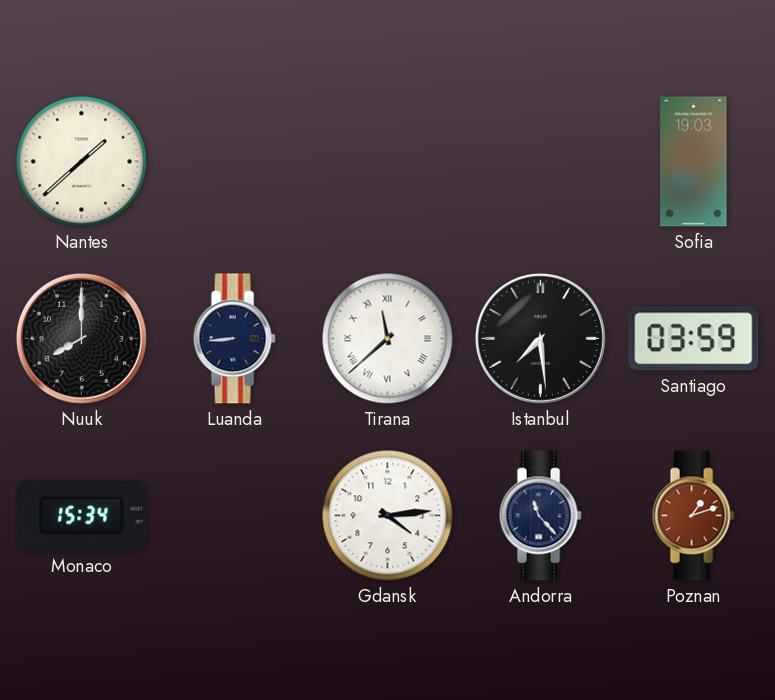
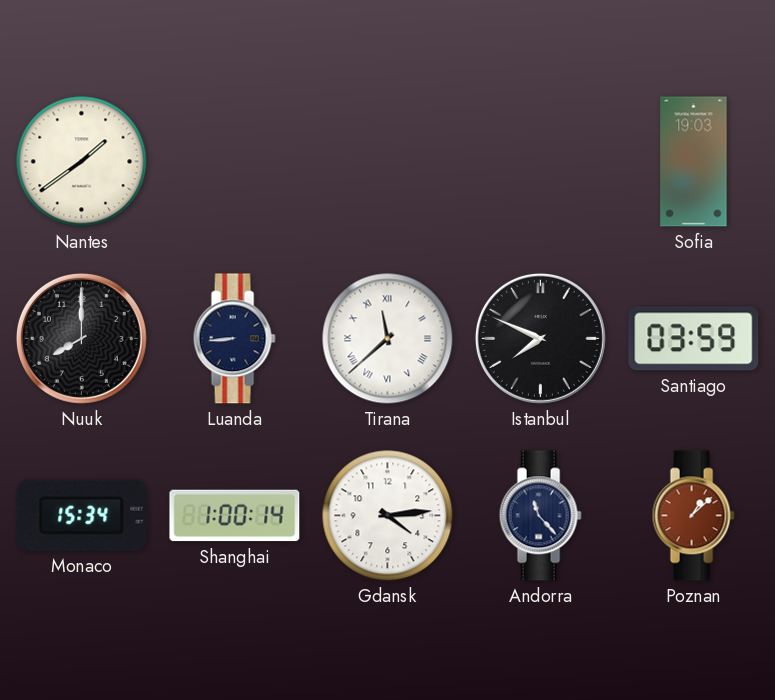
Nantes: 1:38 -> 1:39 (82, 162)
Istanbul: 7:29 -> 7:49 (540, 338)
Shanghai: none -> 1:00 (235, 516)
Poznan: 1:12 -> 1:08 (693, 516)
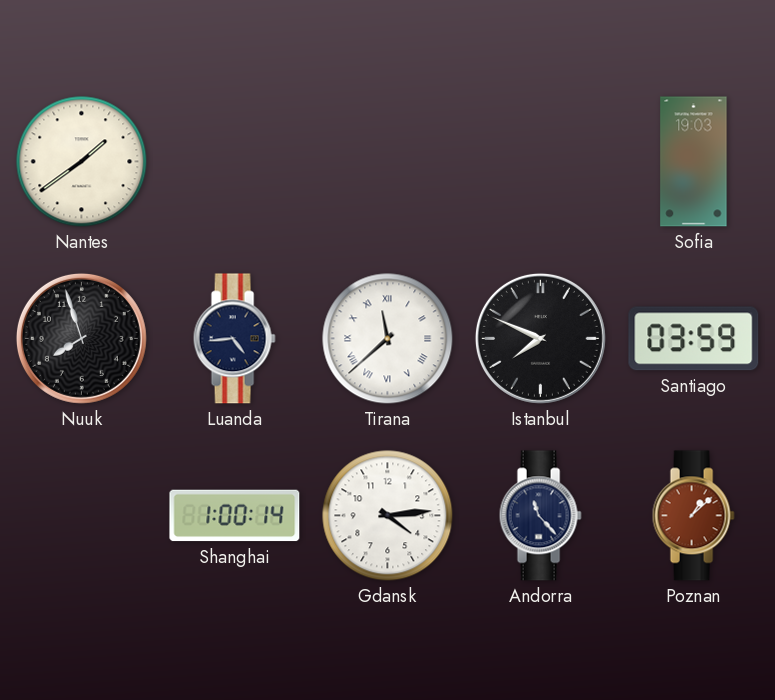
Nuuk: 8:00 -> 7:57 (81, 338)
Luanda: 8:44 -> 4:44 (234, 339)
Monaco: 15:34 -> none (82, 515)
